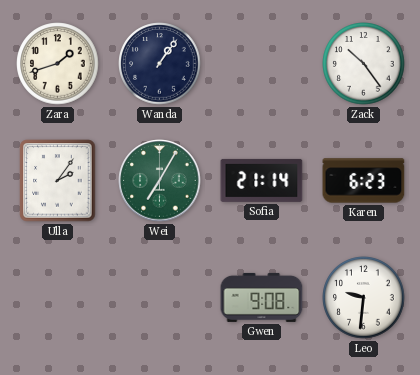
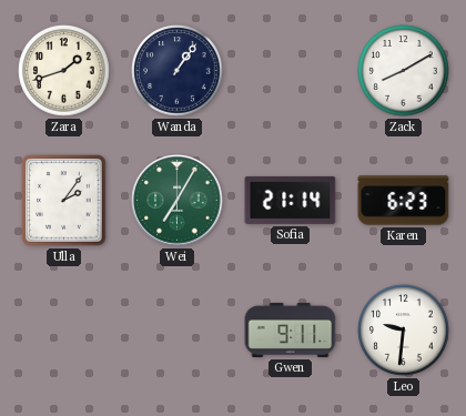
Zack: 10:24 -> 8:10 (404, 71)
Gwen: 9:08 -> 9:11 (291, 329)
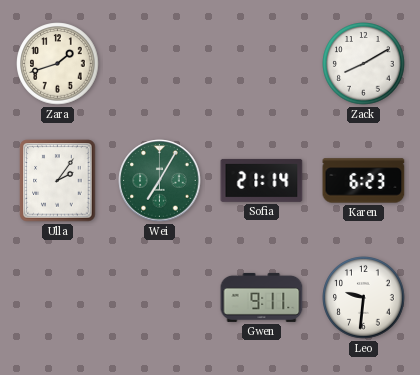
Wanda: 1:06 -> none (178, 71)
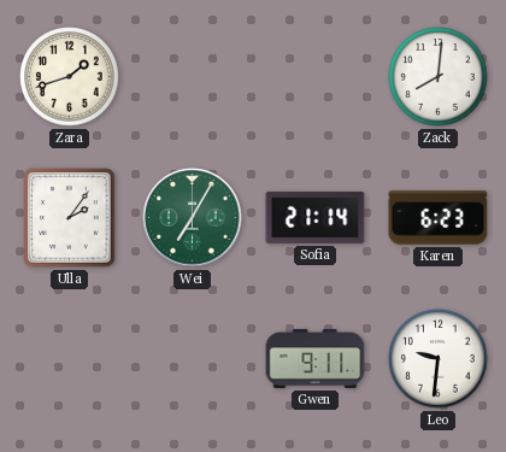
Zack: 8:10 -> 8:01 (439, 77)
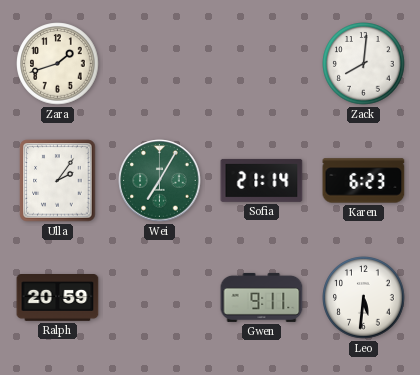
Ralph: none -> 20:59 (58, 298)
Leo: 9:31 -> 5:31 (364, 298)
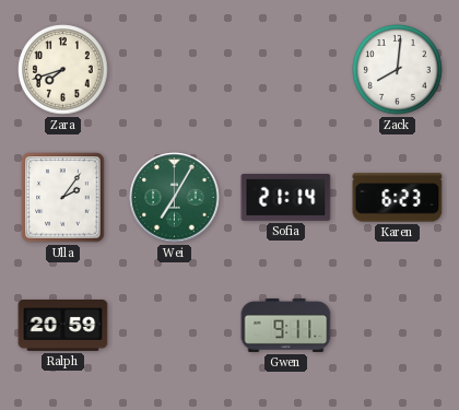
Zara: 1:42 -> 7:42 (63, 70)
Leo: 5:31 -> none (364, 298)
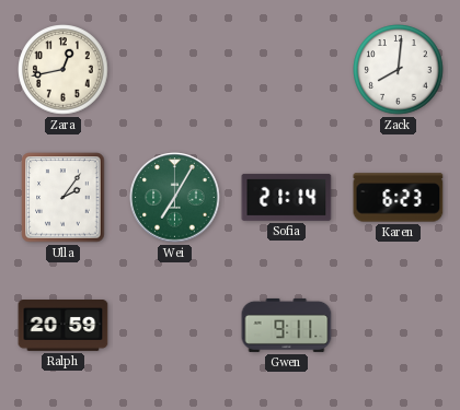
Zara: 7:42 -> 12:43 (64, 70)
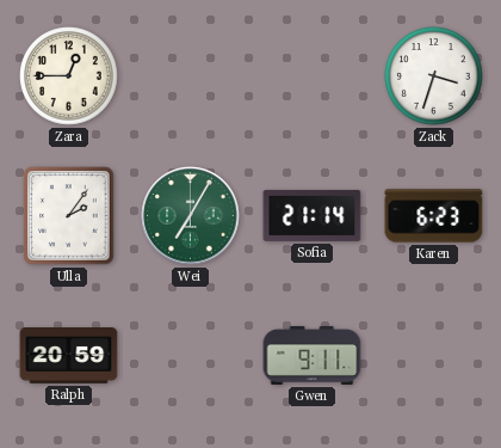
Zara: 12:43 -> 12:45 (69, 76)
Zack: 8:01 -> 3:33 (434, 76)
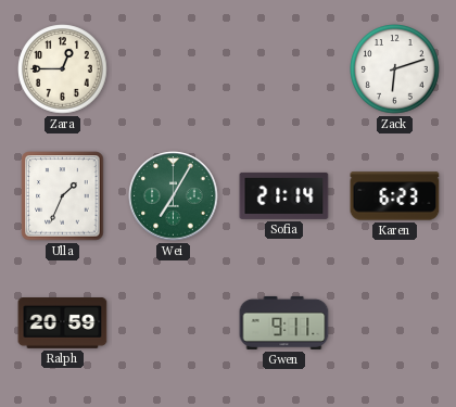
Zack: 3:33 -> 6:12 (395, 69)
Ulla: 2:06 -> 1:34 (63, 196)
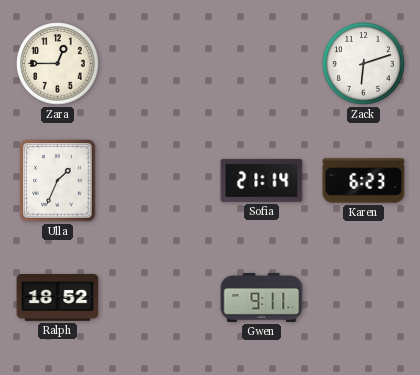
Wei: 7:05 -> none (174, 196)
Ralph: 20:59 -> 18:52 (58, 298)
